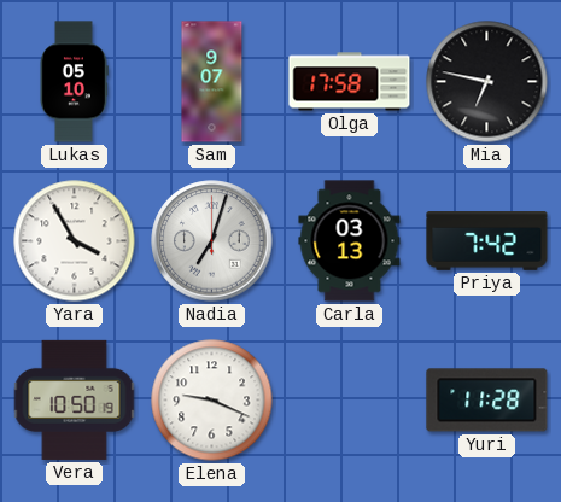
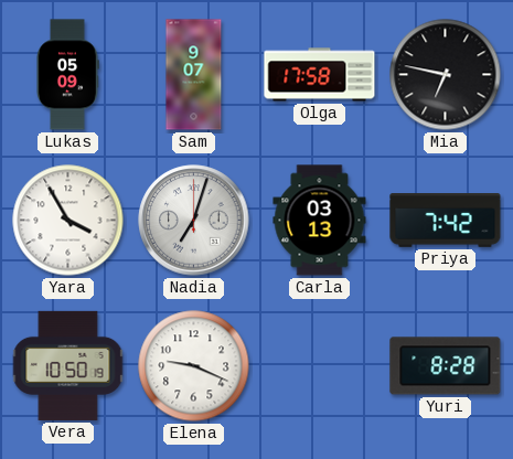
Lukas: 05:10 -> 05:09 (68, 75)
Yuri: 11:28 -> 8:28 (446, 366)
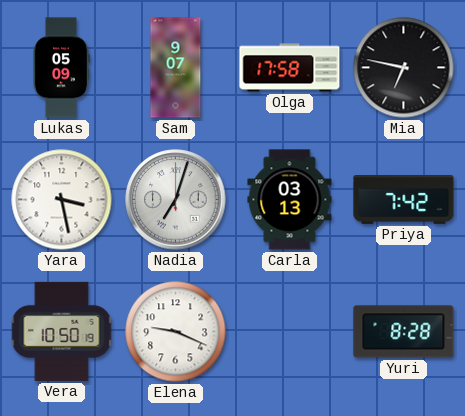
Yara: 3:55 -> 3:28 (62, 200)
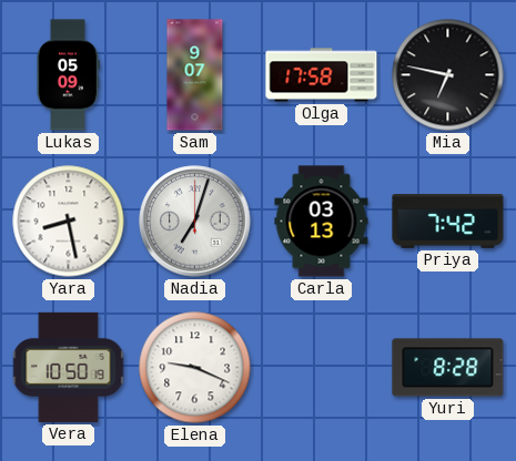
Yara: 3:28 -> 8:28 (69, 222)
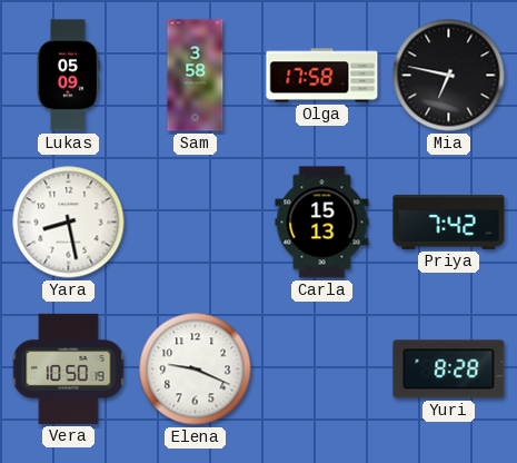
Sam: 9:07 -> 3:58 (196, 76)
Nadia: 7:03 -> none (195, 222)
Carla: 03:13 -> 15:13 (322, 223)
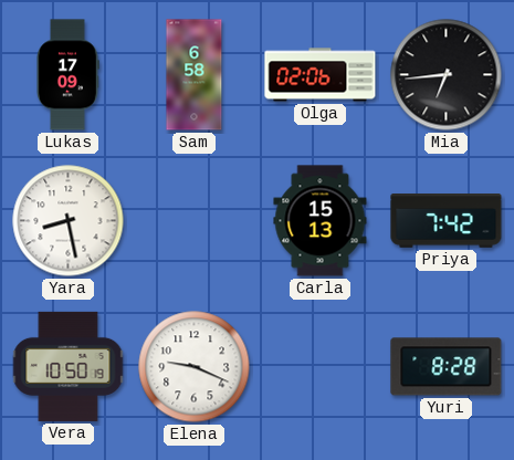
Lukas: 05:09 -> 17:09 (69, 75)
Sam: 3:58 -> 6:58 (195, 75)
Olga: 17:58 -> 02:06 (321, 75)
Mia: 6:47 -> 6:44 (447, 75)
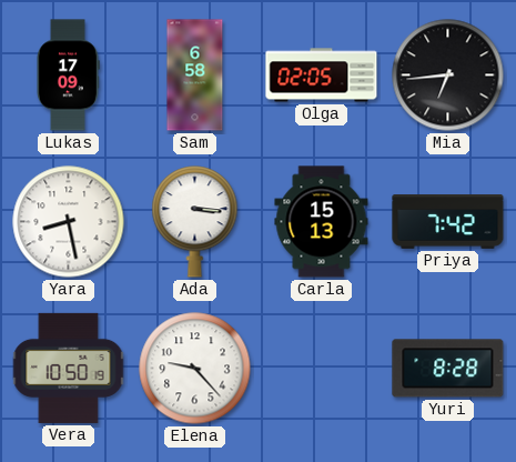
Olga: 02:06 -> 02:05 (322, 76)
Ada: none -> 3:16 (195, 222)
Elena: 9:19 -> 9:23 (195, 369)
